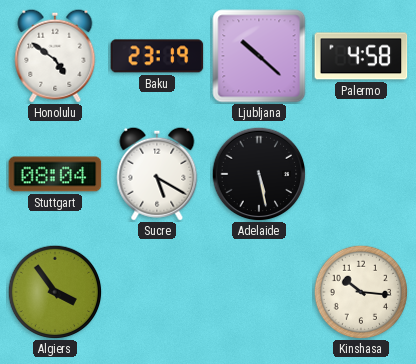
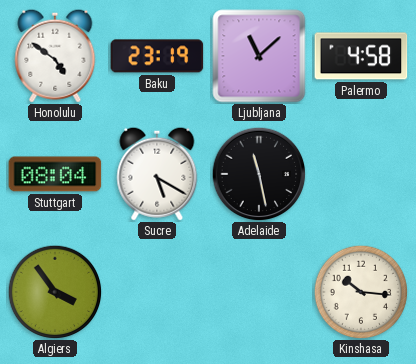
Ljubljana: 10:22 -> 11:08 (259, 56)
Adelaide: 5:28 -> 11:28 (259, 174)
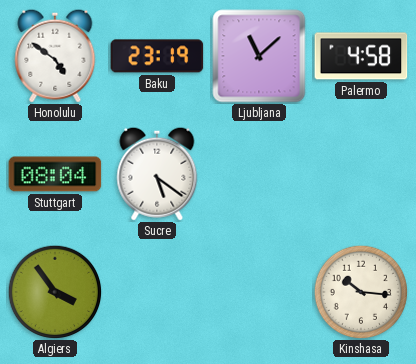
Sucre: 5:20 -> 5:21 (157, 174)
Adelaide: 11:28 -> none (259, 174)
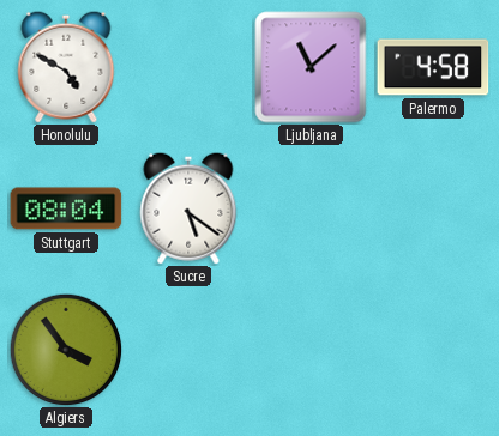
Honolulu: 4:51 -> 4:50 (66, 67)
Baku: 23:19 -> none (157, 56)
Kinshasa: 10:16 -> none (361, 292)
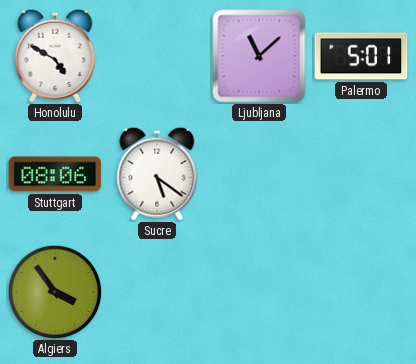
Palermo: 4:58 -> 5:01 (361, 56)
Stuttgart: 08:04 -> 08:06 (55, 174)
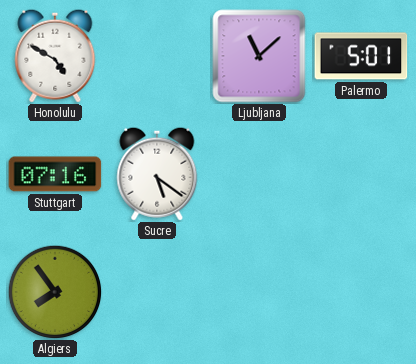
Stuttgart: 08:06 -> 07:16 (55, 174)
Algiers: 3:54 -> 7:54 (55, 292)
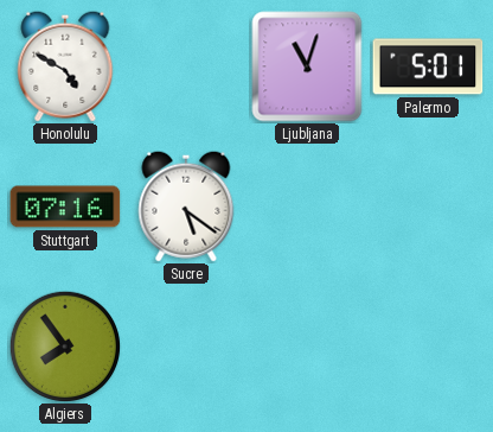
Ljubljana: 11:08 -> 11:03 (307, 66)
